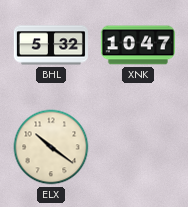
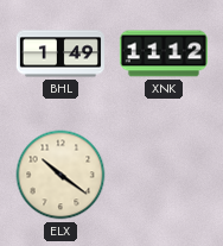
BHL: 5:32 -> 1:49 (60, 53)
XNK: 10:47 -> 11:12 (164, 53)
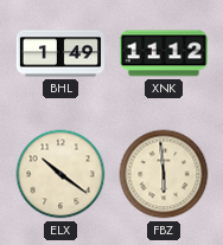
FBZ: none -> 5:59 (164, 174)
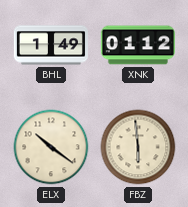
XNK: 11:12 -> 01:12 (138, 45)
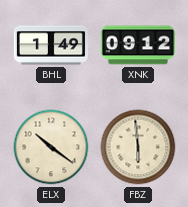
XNK: 01:12 -> 09:12 (138, 45)
